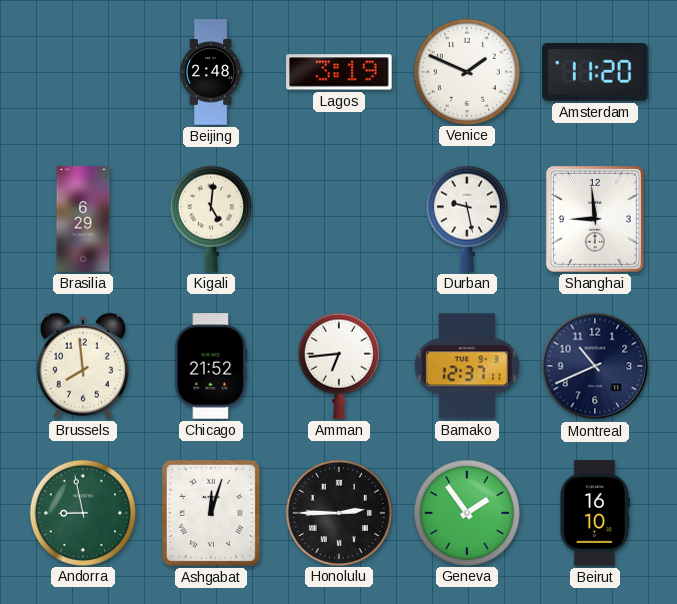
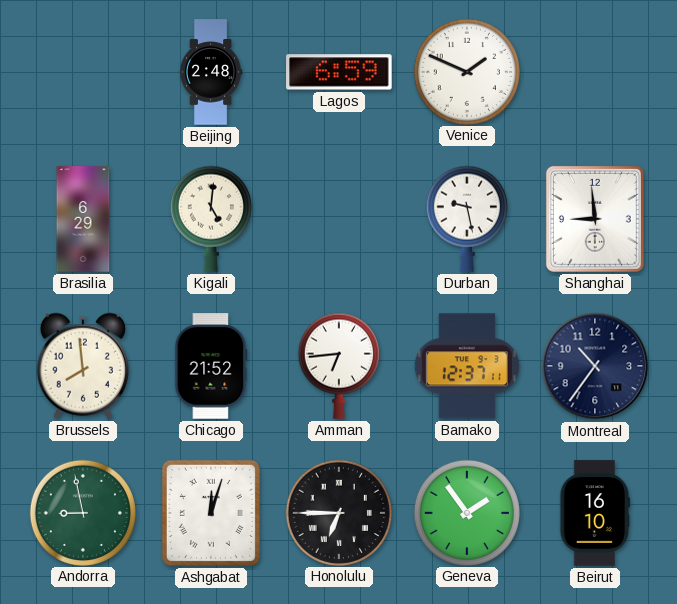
Lagos: 3:19 -> 6:59 (339, 72)
Amsterdam: 11:20 -> none (595, 72)
Montreal: 10:41 -> 10:36 (595, 366)
Honolulu: 2:45 -> 6:45 (338, 512)
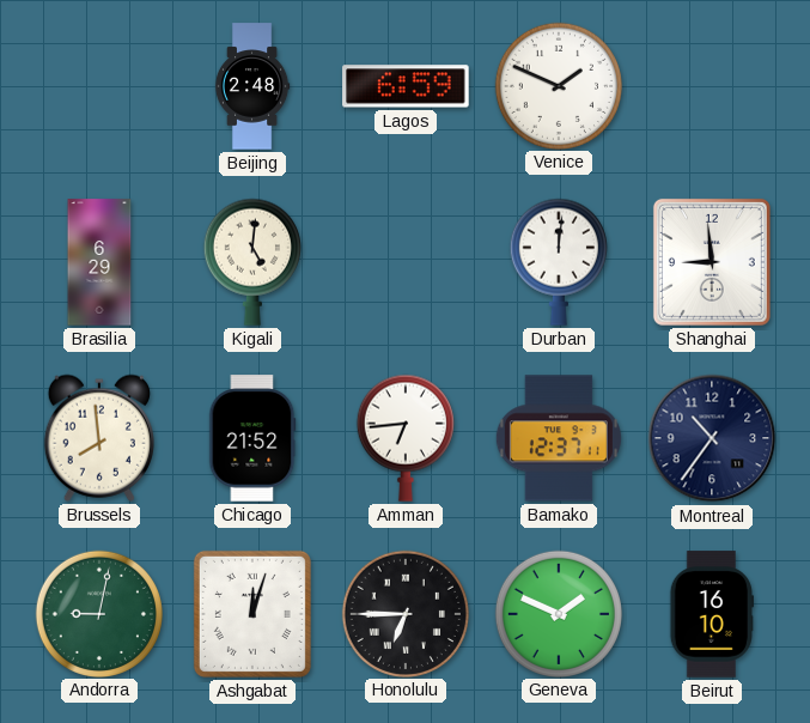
Durban: 9:28 -> 12:01 (559, 262)
Andorra: 8:58 -> 9:02 (98, 613)
Geneva: 1:54 -> 1:49 (558, 613)
